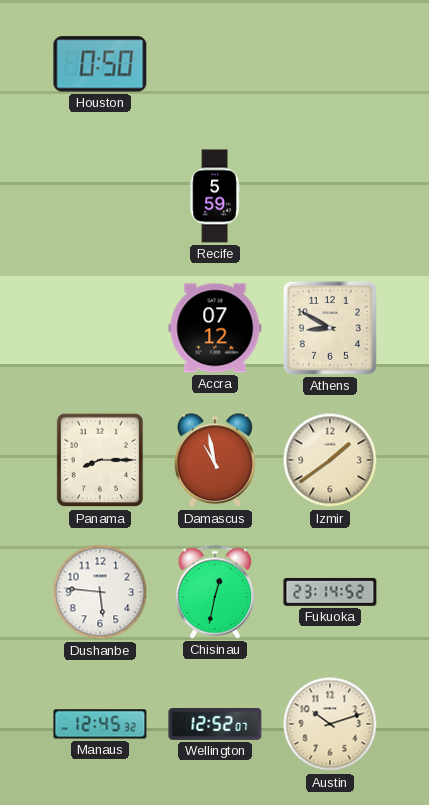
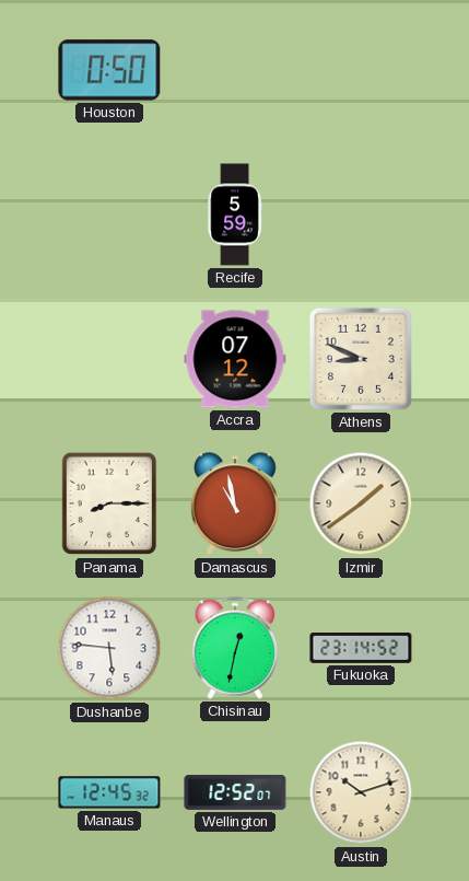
Athens: 8:50 -> 8:49 (361, 359)
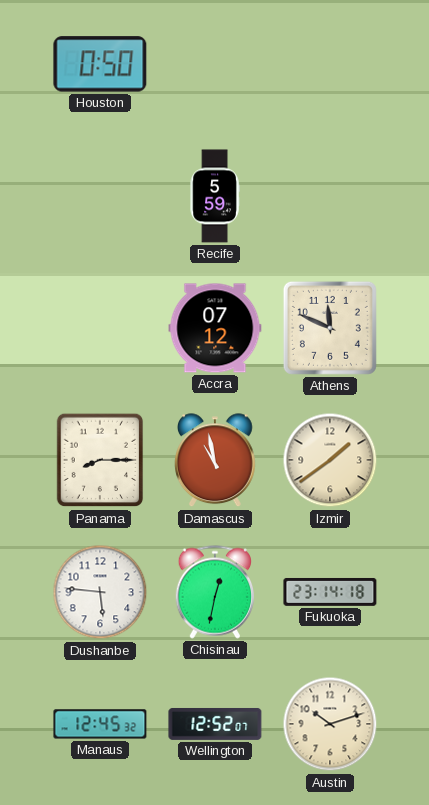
Athens: 8:49 -> 11:49 (330, 328)
Fukuoka: 23:14:52 -> 23:14:18 (330, 592)
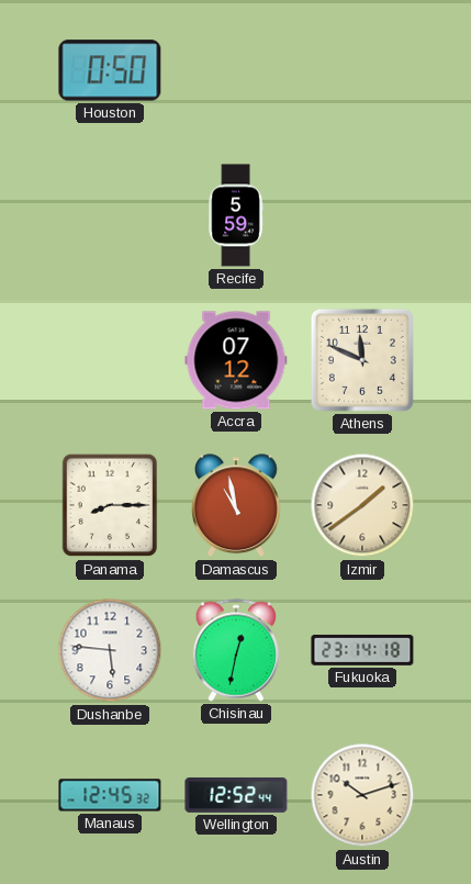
Wellington: 12:52:07 -> 12:52:44 (236, 795)
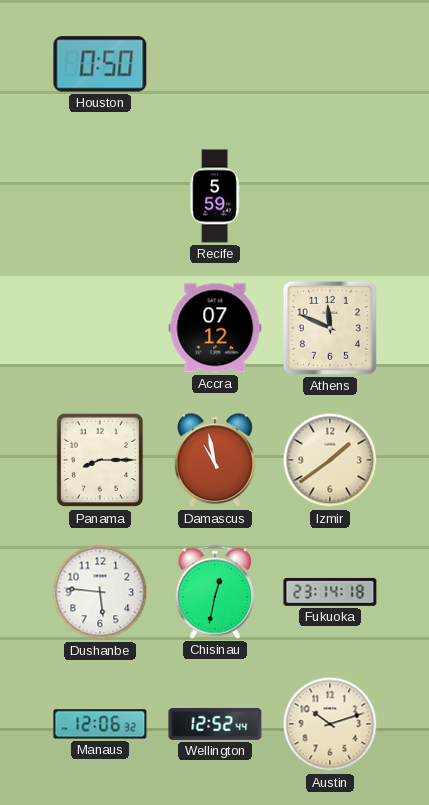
Manaus: 12:45 -> 12:06 (100, 724)
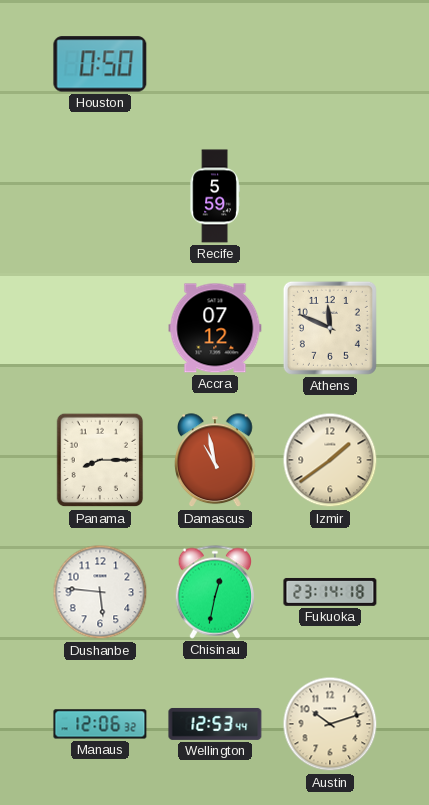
Wellington: 12:52 -> 12:53 (215, 724)
